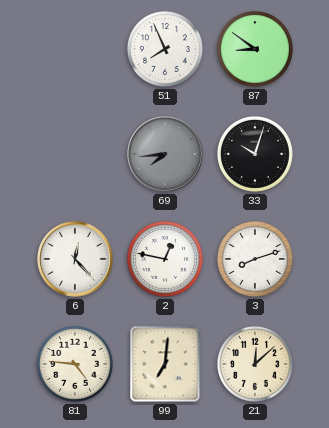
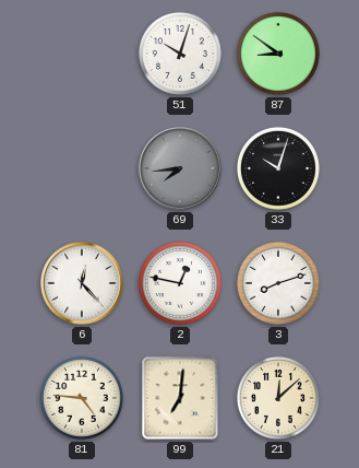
51: 7:56 -> 10:03 (180, 54)
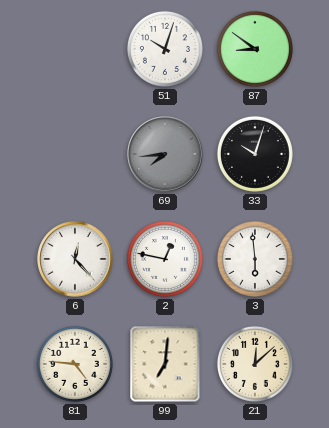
3: 8:12 -> 5:59 (255, 259)
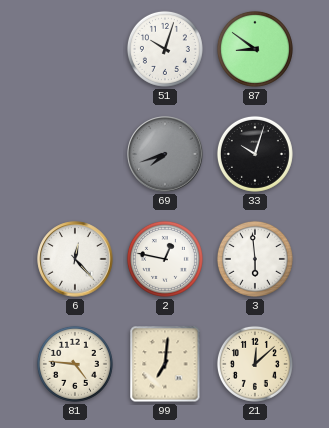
69: 7:44 -> 7:42 (165, 154)
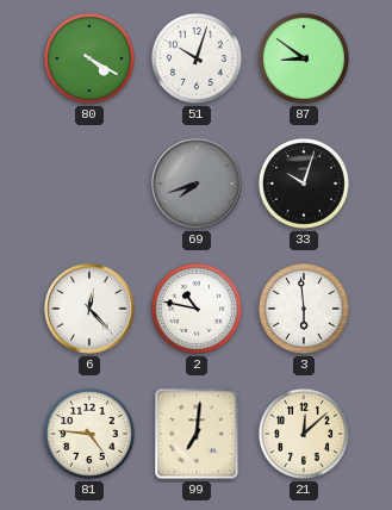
80: none -> 4:20 (89, 58)
2: 12:47 -> 10:47 (197, 309)
